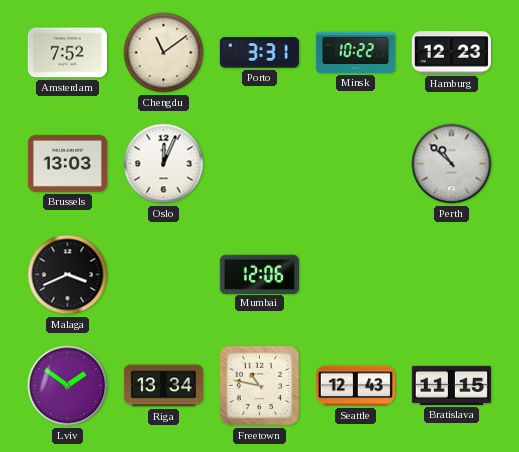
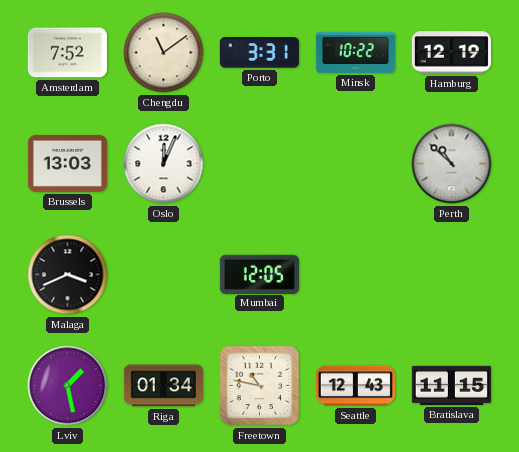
Hamburg: 12:23 -> 12:19 (451, 53)
Mumbai: 12:06 -> 12:05 (259, 274)
Lviv: 1:51 -> 1:28 (68, 386)
Riga: 13:34 -> 01:34 (163, 386)
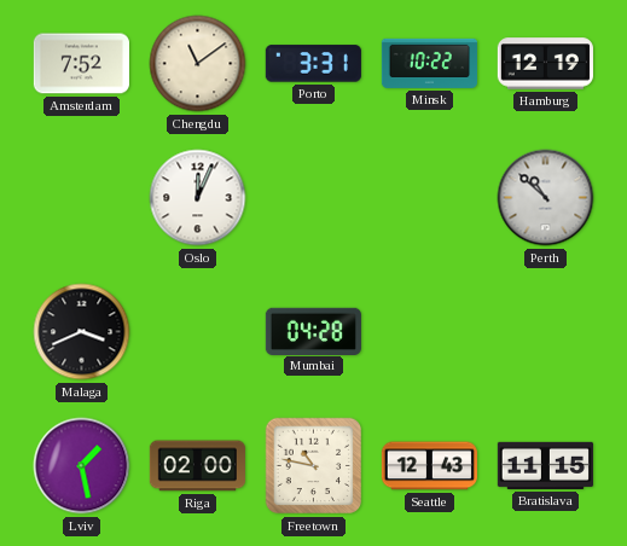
Brussels: 13:03 -> none (67, 163)
Mumbai: 12:05 -> 04:28 (313, 331)
Riga: 01:34 -> 02:00 (197, 466)
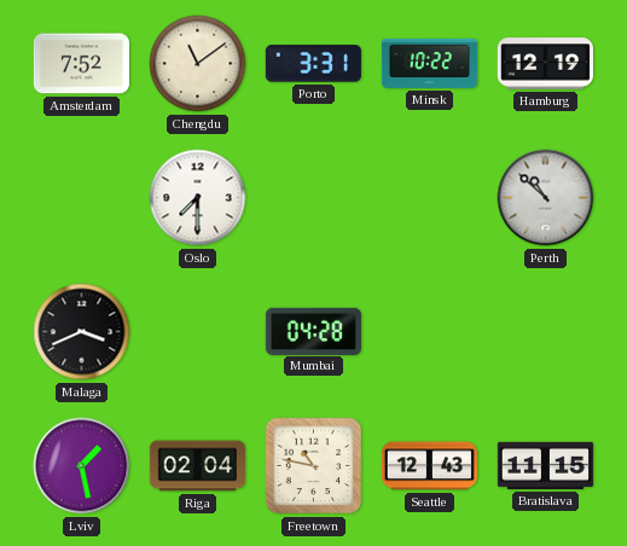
Oslo: 12:04 -> 7:30 (198, 198)
Riga: 02:00 -> 02:04 (197, 466)
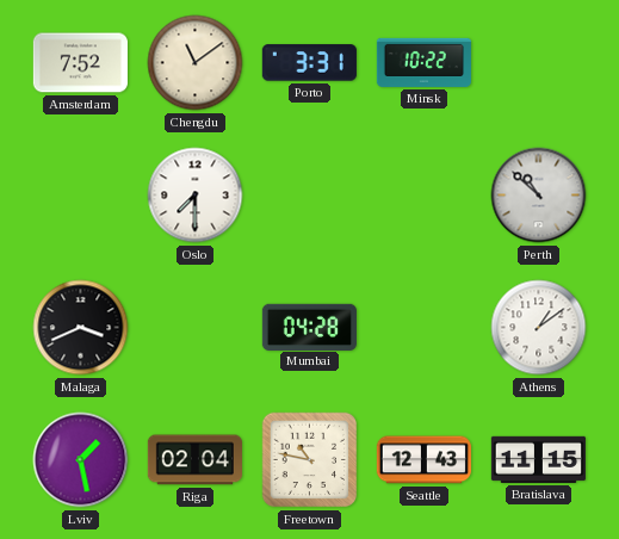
Hamburg: 12:19 -> none (545, 64)
Athens: none -> 1:09 (539, 328)
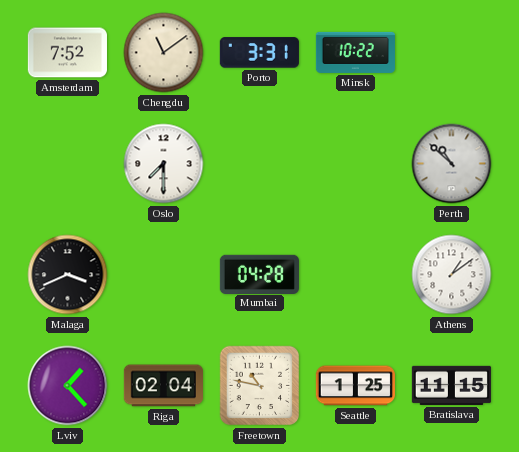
Lviv: 1:28 -> 1:23 (68, 386)
Seattle: 12:43 -> 1:25 (355, 386)
